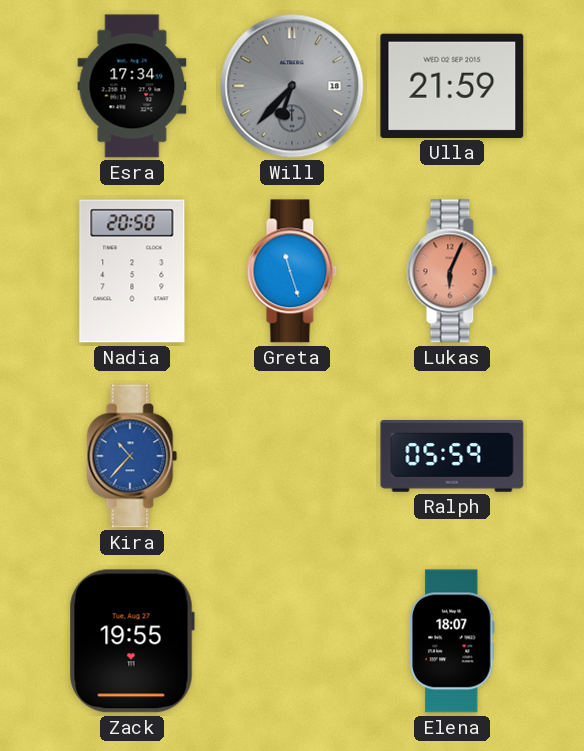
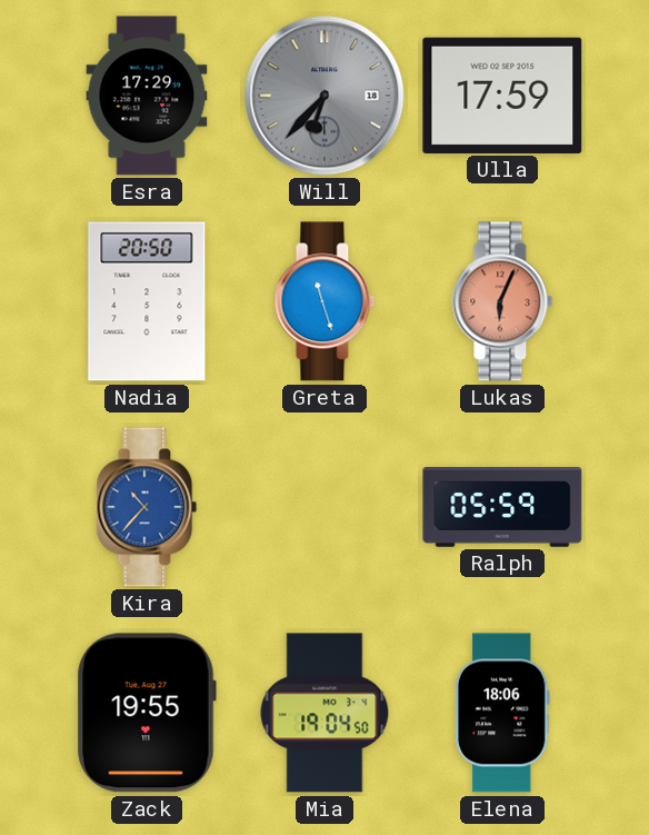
Esra: 17:34 -> 17:29 (147, 96)
Ulla: 21:59 -> 17:59 (502, 96)
Mia: none -> 19:04 (324, 713)
Elena: 18:07 -> 18:06 (502, 713)
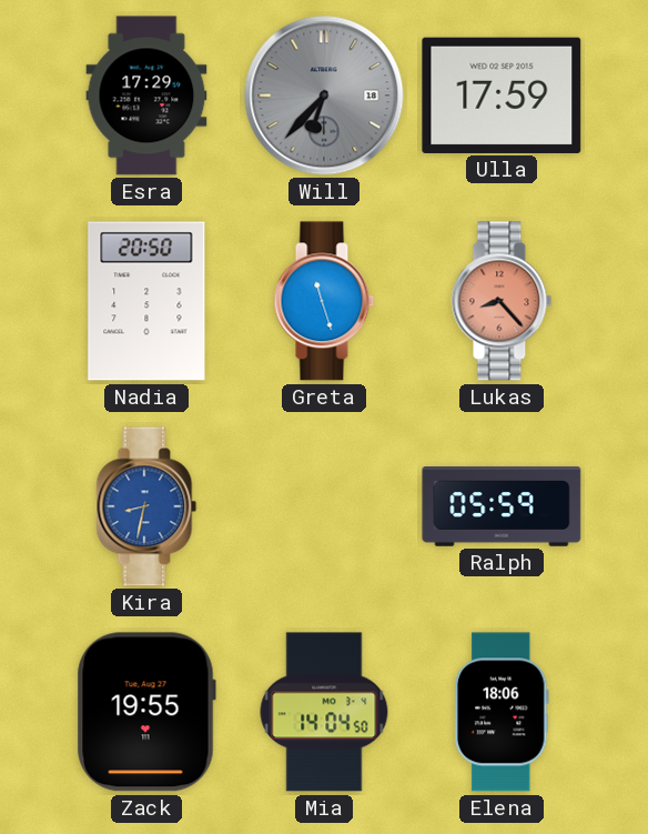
Lukas: 6:04 -> 8:23 (502, 301)
Kira: 10:37 -> 8:32 (146, 506)
Mia: 19:04 -> 14:04 (324, 712)
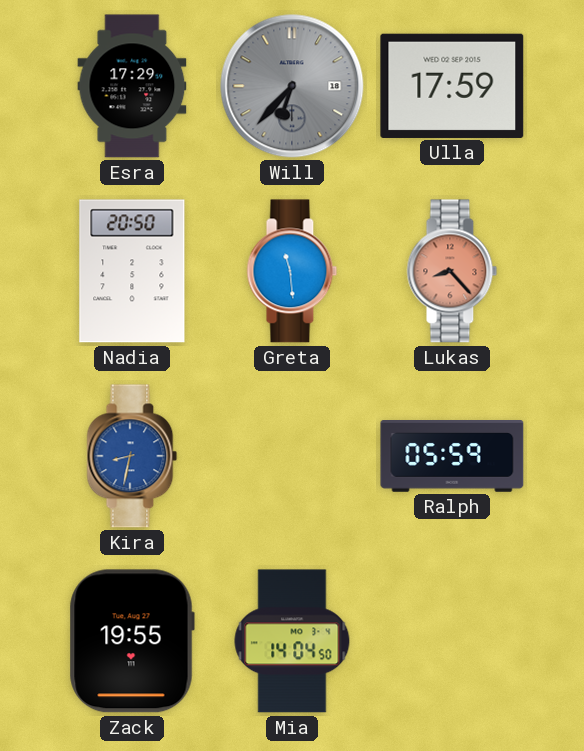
Greta: 11:27 -> 11:29 (292, 271)
Elena: 18:06 -> none (502, 712)
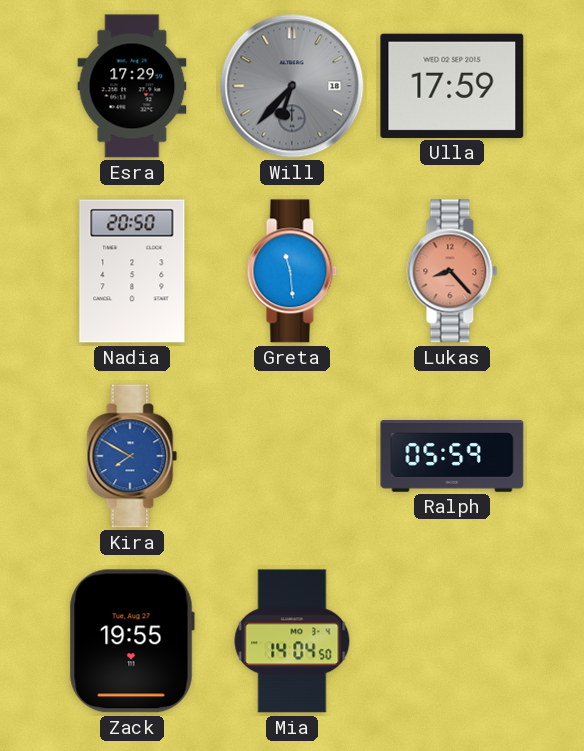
Kira: 8:32 -> 7:50 (132, 456)
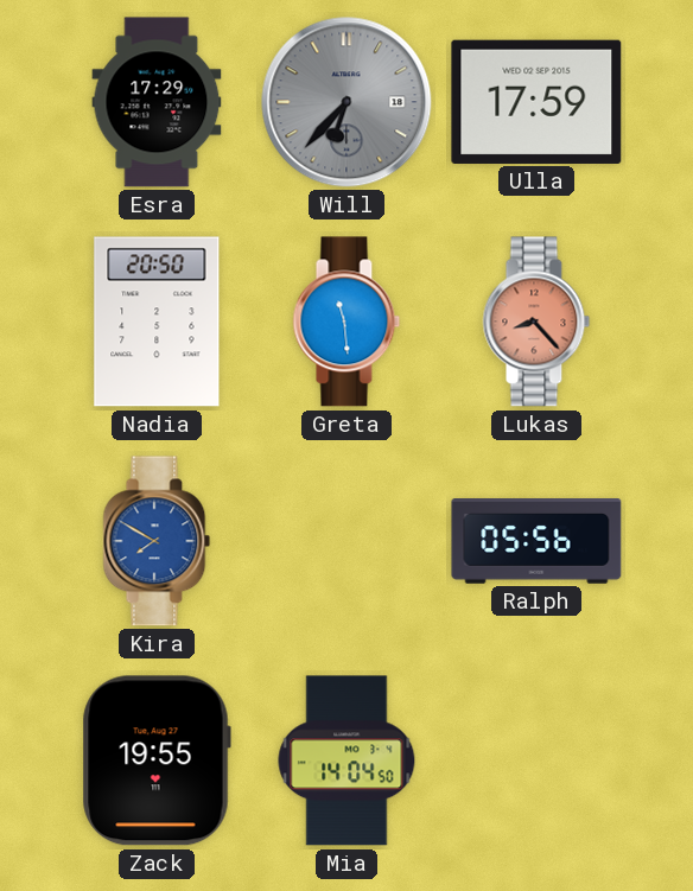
Ralph: 05:59 -> 05:56 (536, 542)
